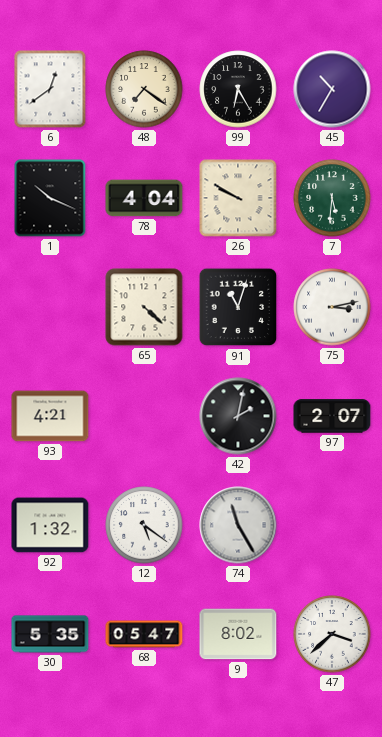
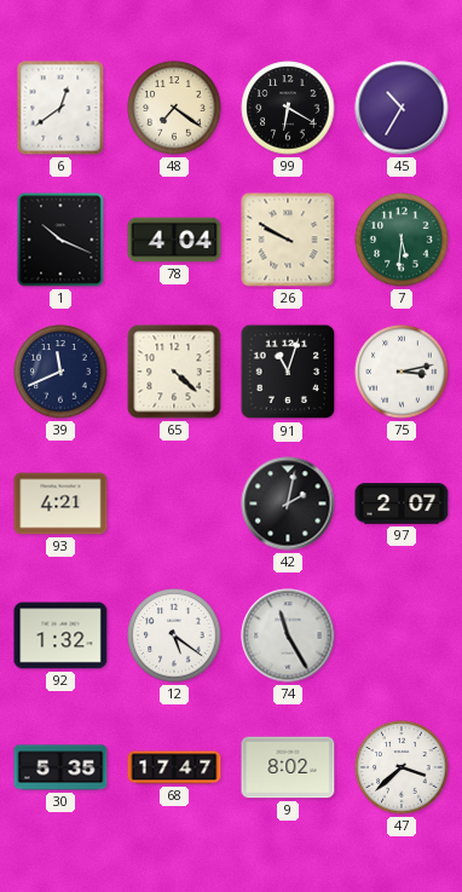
99: 6:25 -> 6:20 (288, 108)
39: none -> 11:41 (60, 372)
68: 05:47 -> 17:47 (174, 767)
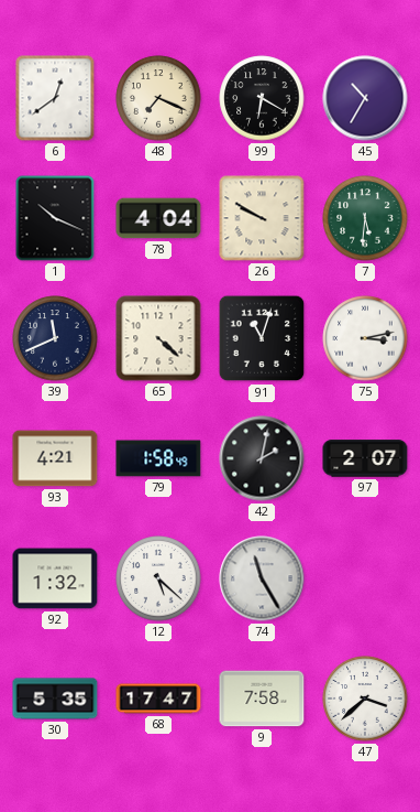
48: 7:21 -> 7:19 (158, 98)
79: none -> 1:58 (158, 458)
12: 5:21 -> 5:22 (158, 578)
9: 8:02 -> 7:58 (262, 699)
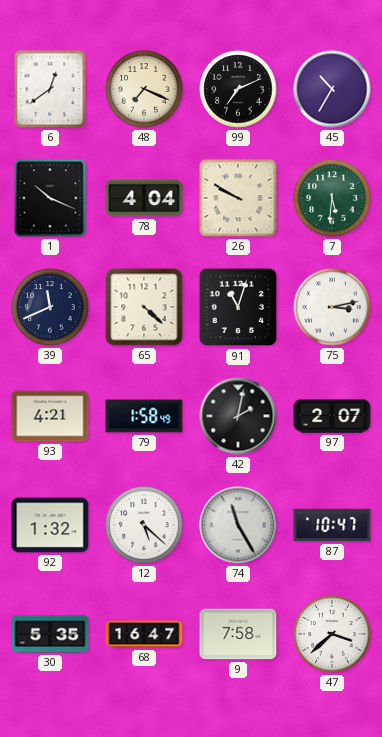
99: 6:20 -> 7:11 (238, 89)
87: none -> 10:47 (332, 525)
68: 17:47 -> 16:47 (144, 634)
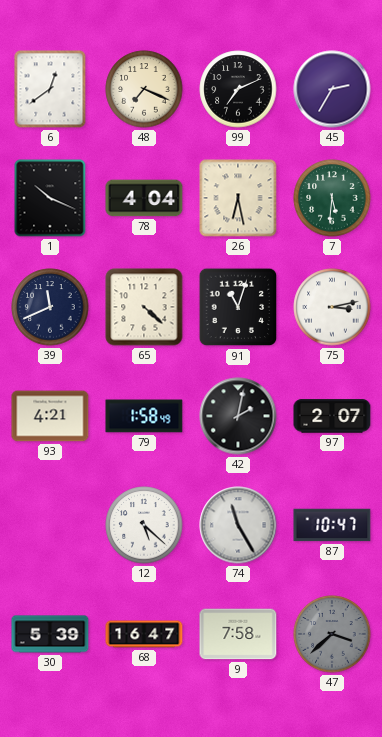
45: 10:35 -> 2:35 (332, 89)
26: 9:50 -> 6:28 (238, 198)
92: 1:32 -> none (50, 525)
30: 5:35 -> 5:39 (50, 634)
47 dial: white -> grey (332, 634)
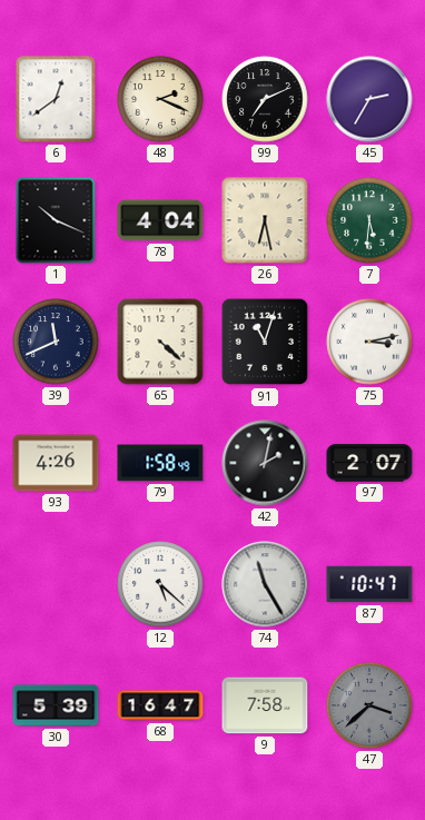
48: 7:19 -> 2:19 (160, 99)
93: 4:21 -> 4:26 (56, 463)
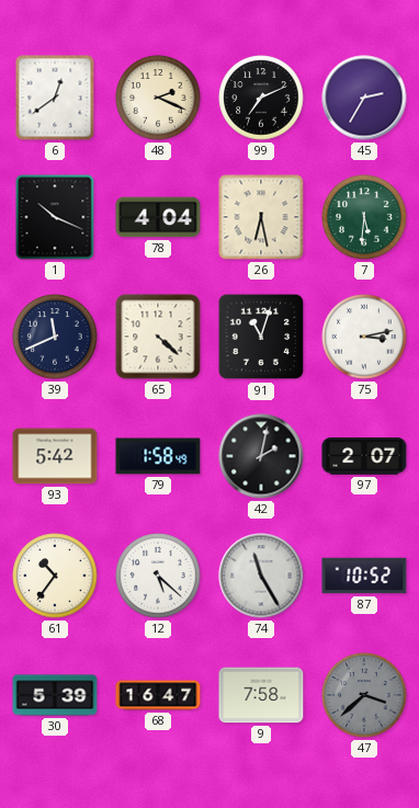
93: 4:26 -> 5:42 (55, 456)
61: none -> 10:36 (55, 576)
87: 10:47 -> 10:52 (364, 576)
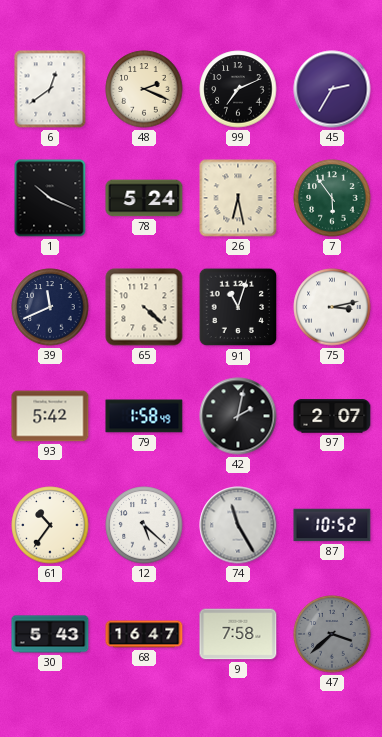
78: 4:04 -> 5:24 (144, 198)
7: 5:31 -> 5:54 (332, 198)
30: 5:39 -> 5:43 (50, 634)
